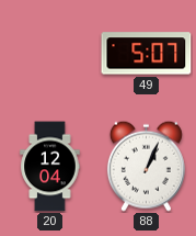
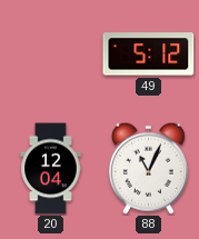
49: 5:07 -> 5:12 (149, 54)
88: 1:04 -> 11:04 (148, 168)
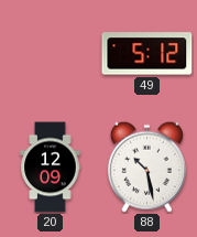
20: 12:04 -> 12:09 (51, 168)
88: 11:04 -> 10:28 (146, 166)
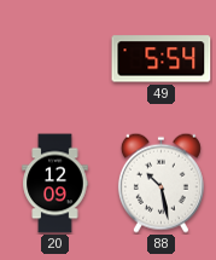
49: 5:12 -> 5:54 (162, 59)
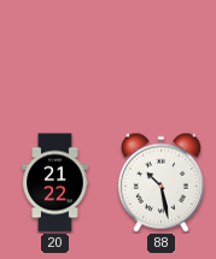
49: 5:54 -> none (162, 59)
20: 12:09 -> 21:22 (56, 183)
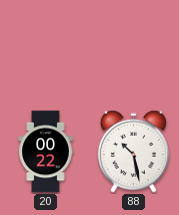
20: 21:22 -> 00:22 (46, 152)
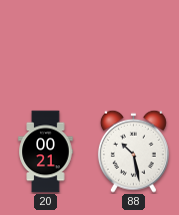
20: 00:22 -> 00:21 (46, 152)
